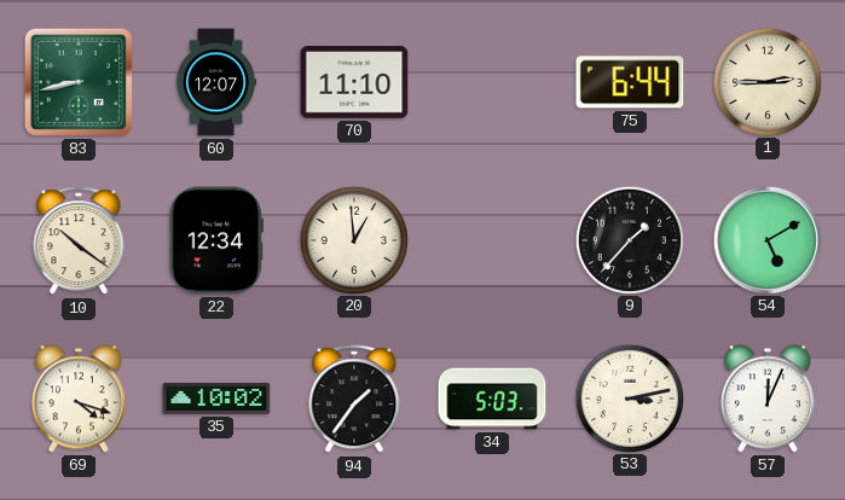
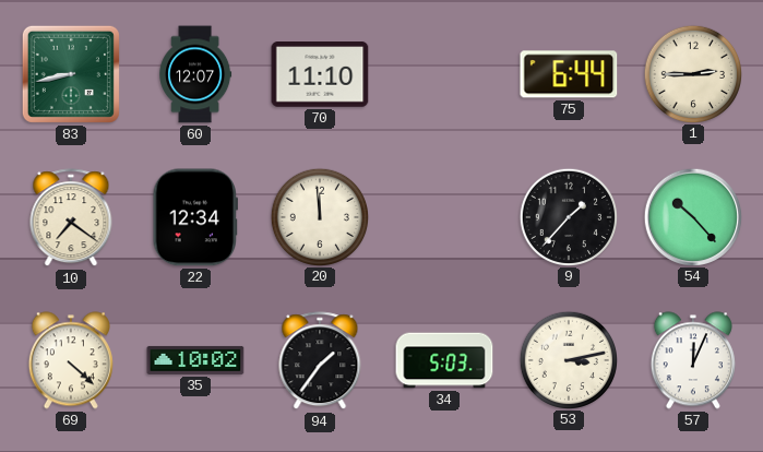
10: 10:21 -> 7:21 (71, 218)
20: 12:59 -> 11:59 (319, 216)
54: 5:10 -> 10:23 (692, 216)
69: 4:18 -> 4:22 (71, 360)
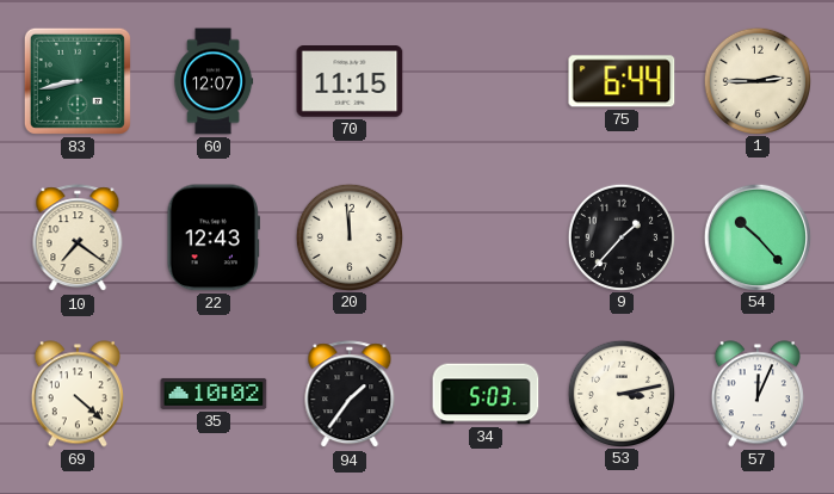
70: 11:10 -> 11:15 (350, 81)
22: 12:34 -> 12:43 (212, 237)
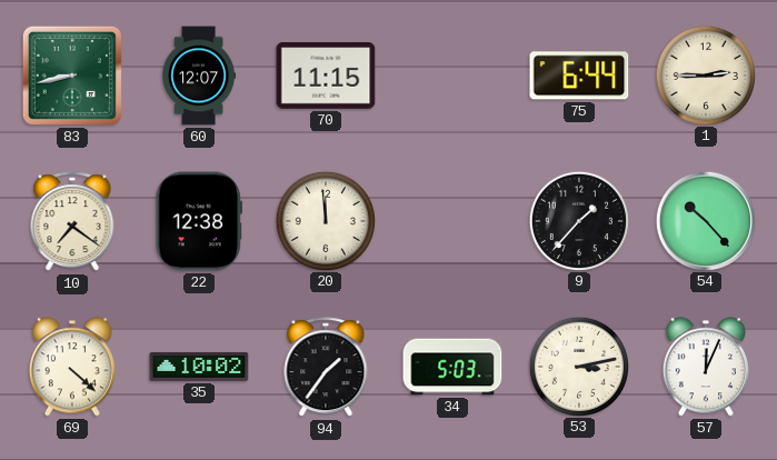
22: 12:43 -> 12:38 (198, 221)
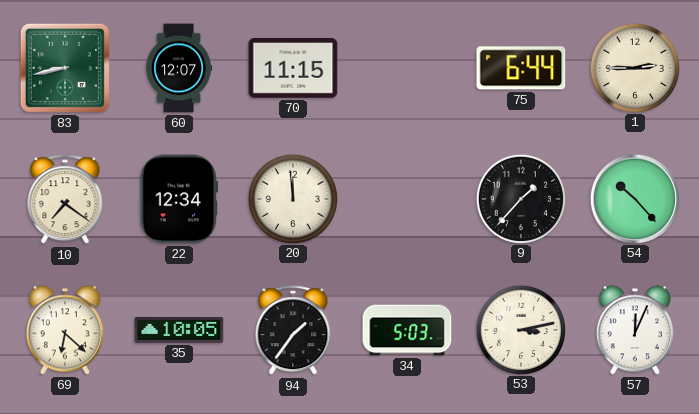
22: 12:38 -> 12:34 (178, 199)
69: 4:22 -> 6:22 (65, 330)
35: 10:02 -> 10:05 (179, 330)
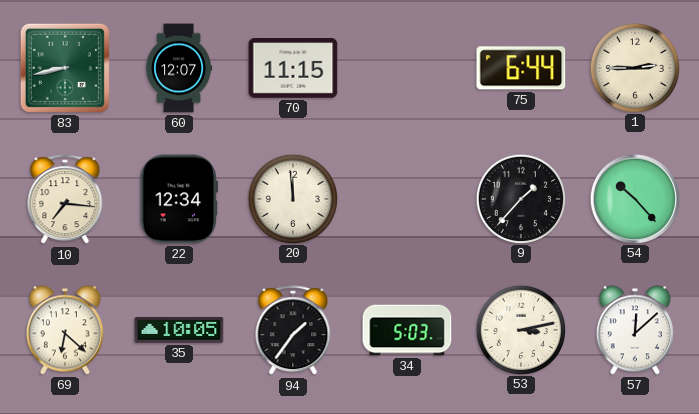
10: 7:21 -> 7:16 (65, 200)
57: 12:04 -> 12:08 (635, 330)
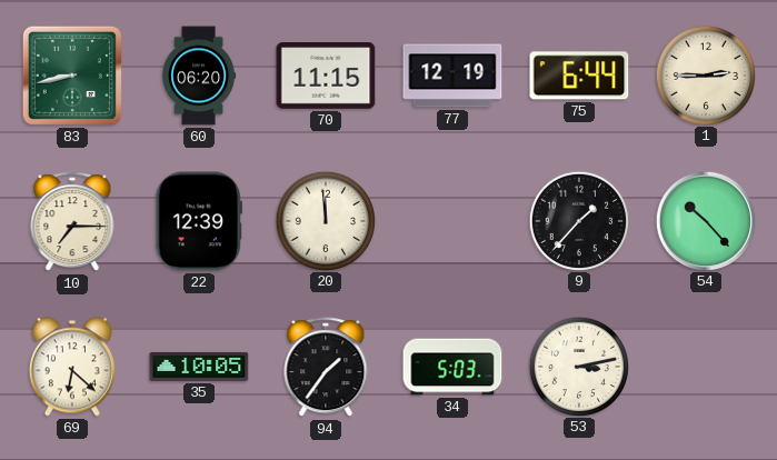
60: 12:07 -> 06:20 (199, 76)
77: none -> 12:19 (452, 76)
10: 7:16 -> 7:15 (72, 222)
22: 12:34 -> 12:39 (198, 221)
57: 12:08 -> none (635, 330)
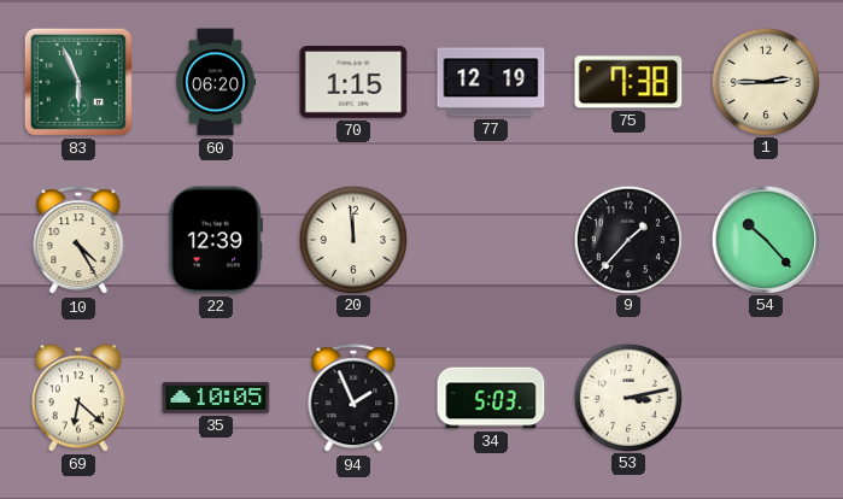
83: 8:43 -> 5:56 (78, 82)
70: 11:15 -> 1:15 (353, 82)
75: 6:44 -> 7:38 (628, 82)
10: 7:15 -> 4:25 (78, 241)
94: 1:36 -> 1:56 (353, 399)
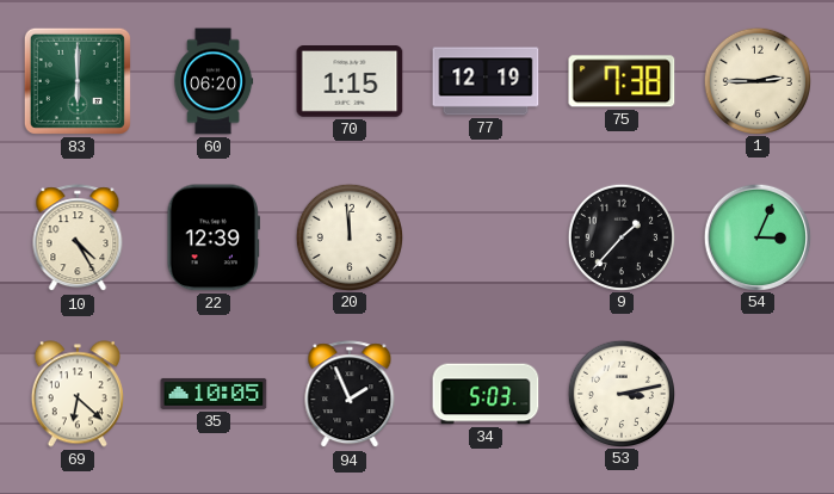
83: 5:56 -> 6:00 (78, 81)
54: 10:23 -> 3:04 (756, 236)
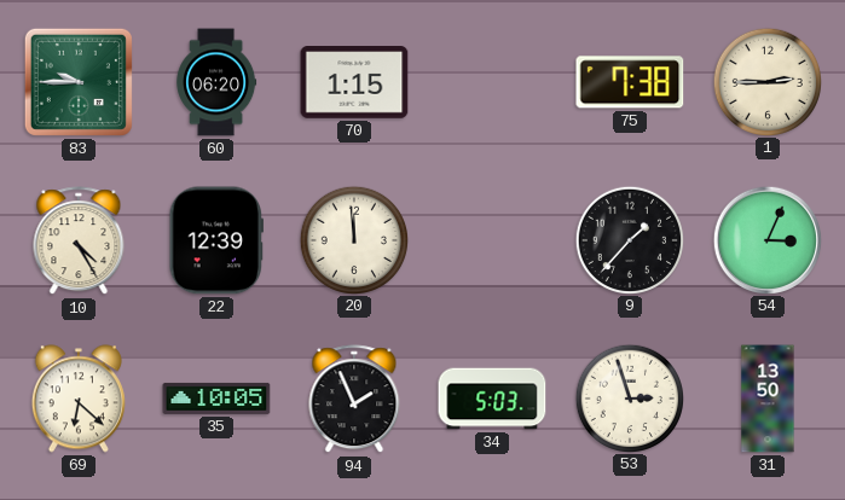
83: 6:00 -> 9:45 (79, 82)
77: 12:19 -> none (486, 81)
53: 3:13 -> 2:57 (629, 397)
31: none -> 13:50 (768, 399)
